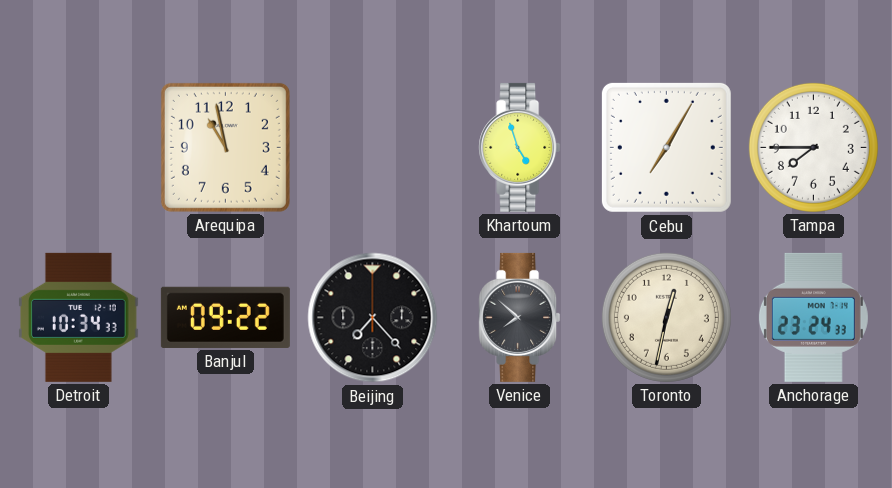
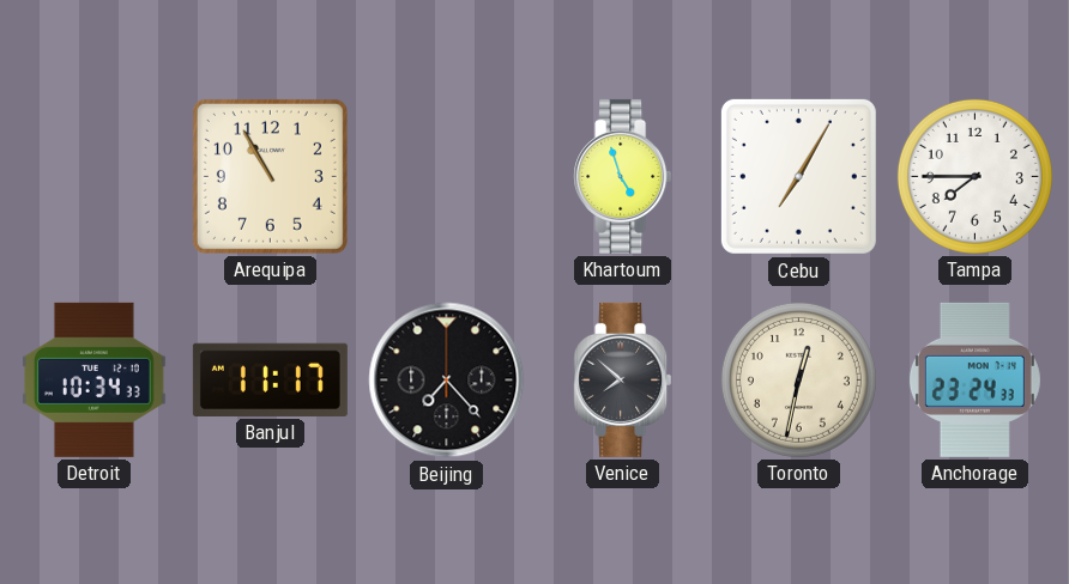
Arequipa: 10:58 -> 10:55 (270, 176)
Banjul: 09:22 -> 11:17 (270, 379)
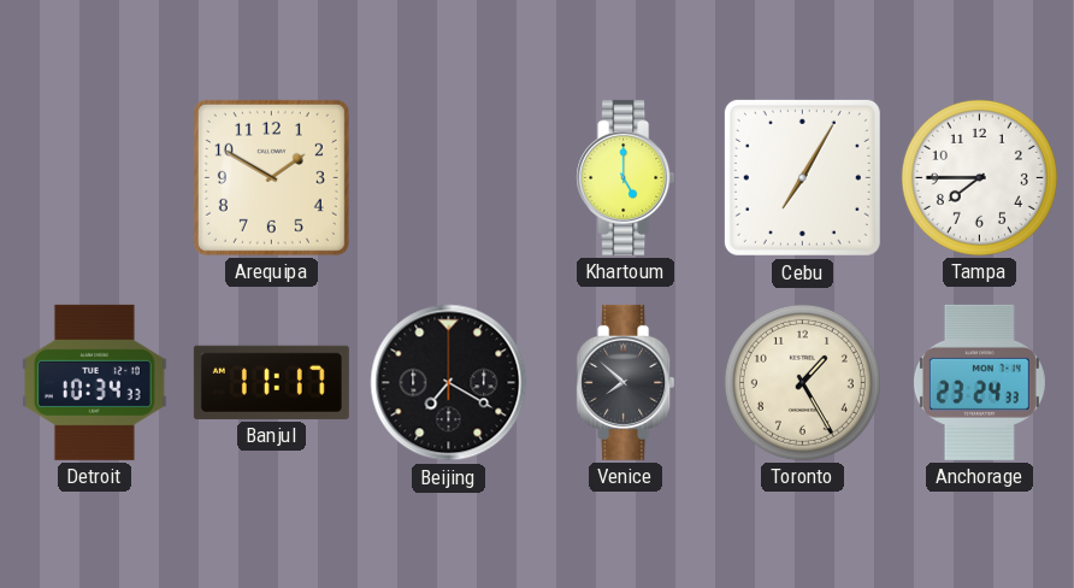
Arequipa: 10:55 -> 1:50 (271, 177)
Khartoum: 4:57 -> 5:00 (626, 177)
Beijing: 7:23 -> 7:20 (449, 383)
Toronto: 12:32 -> 1:25 (802, 382)
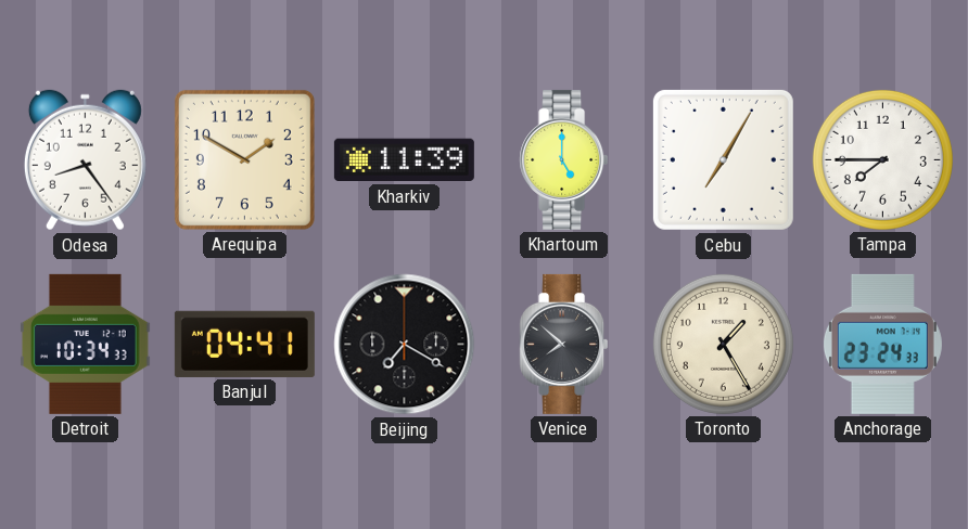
Odesa: none -> 8:24 (85, 160)
Kharkiv: none -> 11:39 (404, 160)
Banjul: 11:17 -> 04:41 (244, 344)
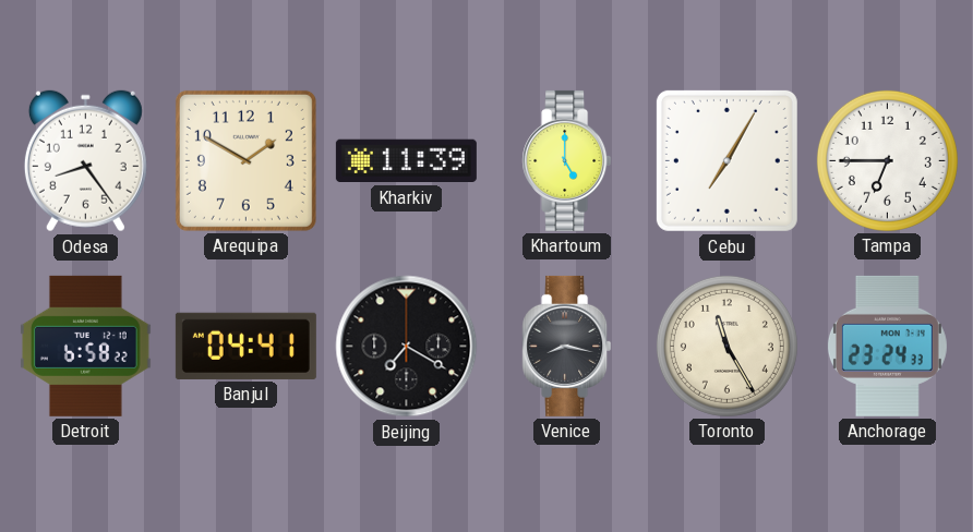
Tampa: 7:45 -> 6:45 (887, 160)
Detroit: 10:34 -> 6:58 (86, 346)
Venice: 7:52 -> 8:17 (567, 346)
Toronto: 1:25 -> 11:25 (726, 346)
